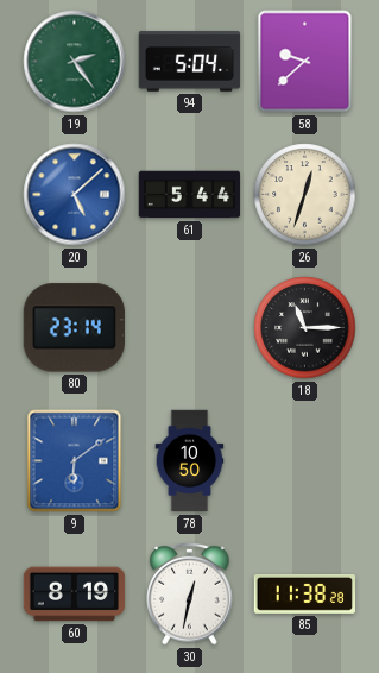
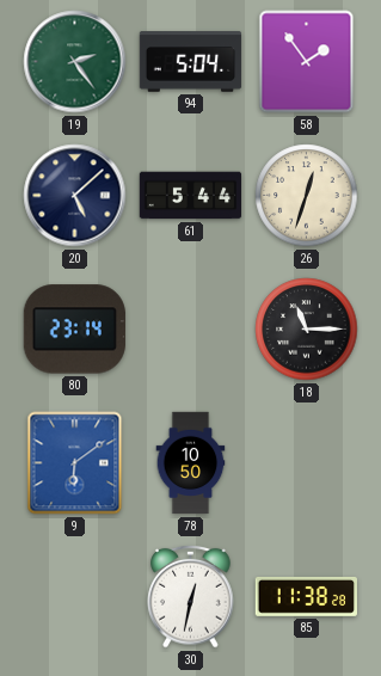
58: 9:38 -> 1:54 (307, 62)
20 dial: blue -> navy (75, 196)
60: 8:19 -> none (75, 595)
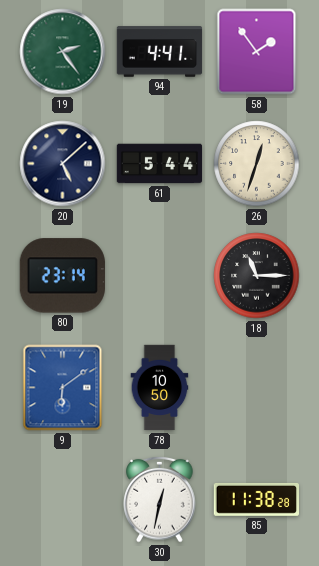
94: 5:04 -> 4:41 (160, 52)
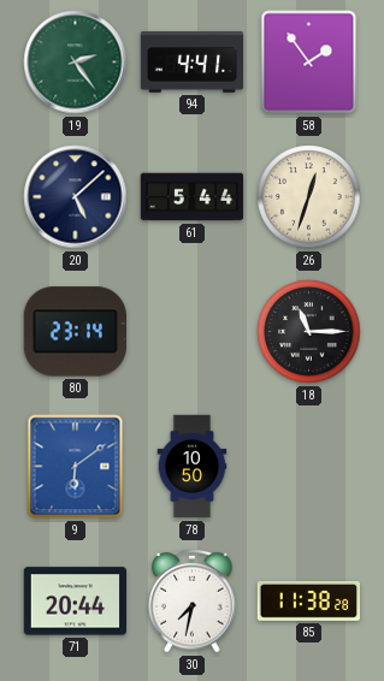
71: none -> 20:44 (75, 602)
30: 12:32 -> 7:32 (193, 600)
